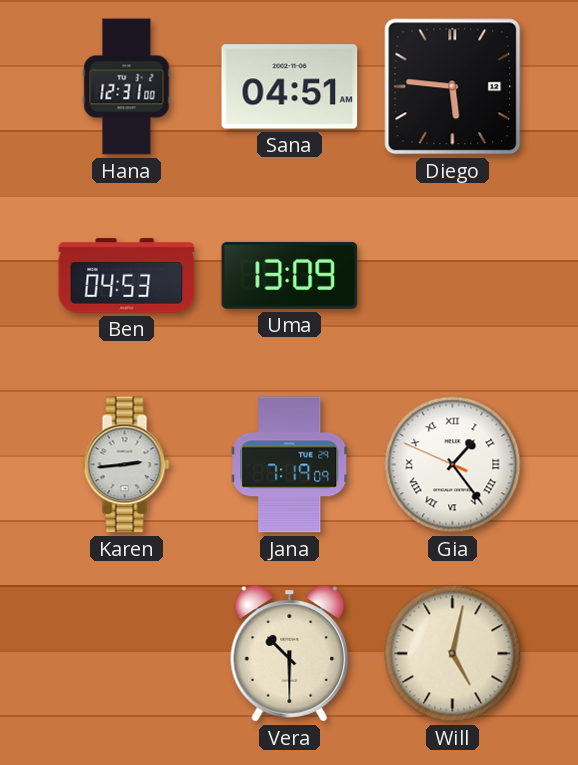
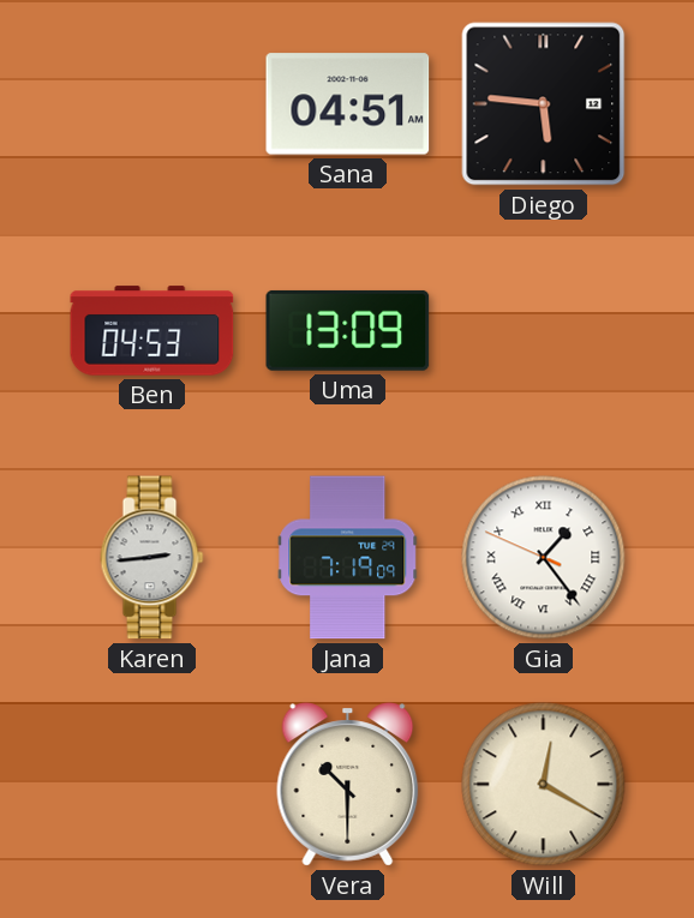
Hana: 12:31 -> none (127, 87)
Will: 5:02 -> 12:20 (544, 785)
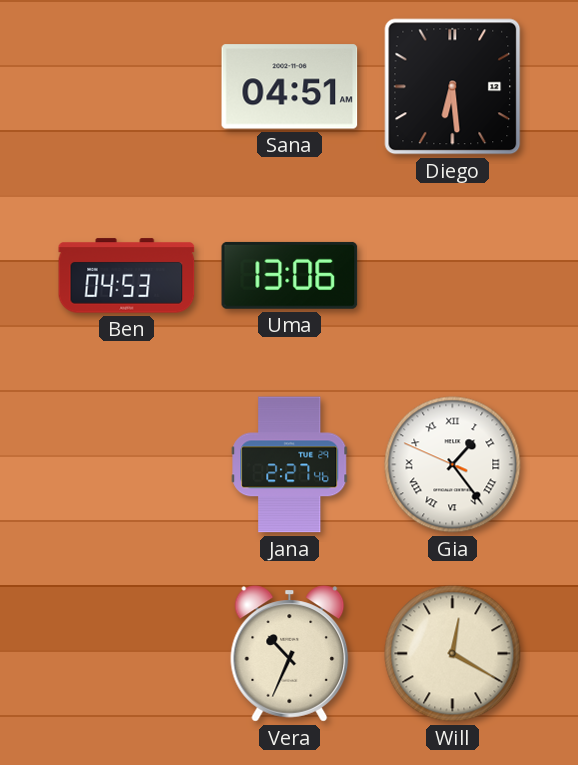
Diego: 5:46 -> 6:29 (453, 87)
Uma: 13:09 -> 13:06 (290, 275)
Karen: 2:44 -> none (152, 558)
Jana: 7:19 -> 2:27 (290, 465)
Vera: 10:30 -> 10:34 (290, 654)
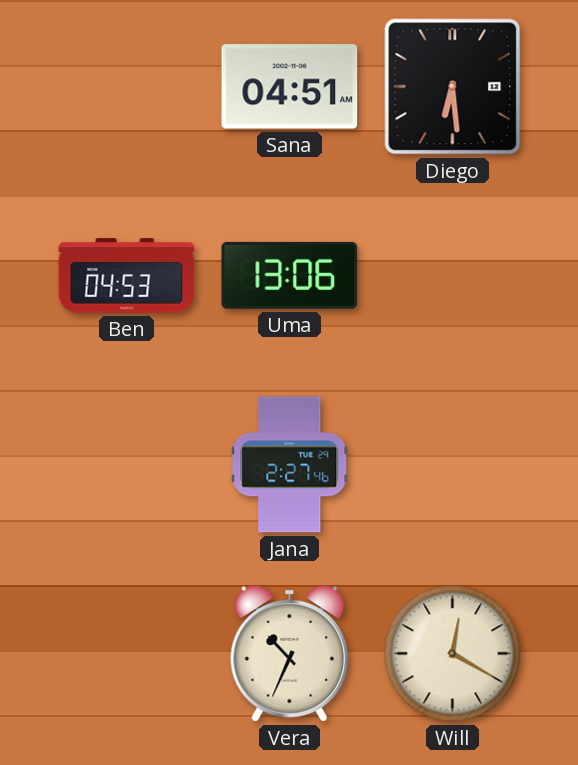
Gia: 1:23 -> none (453, 465)
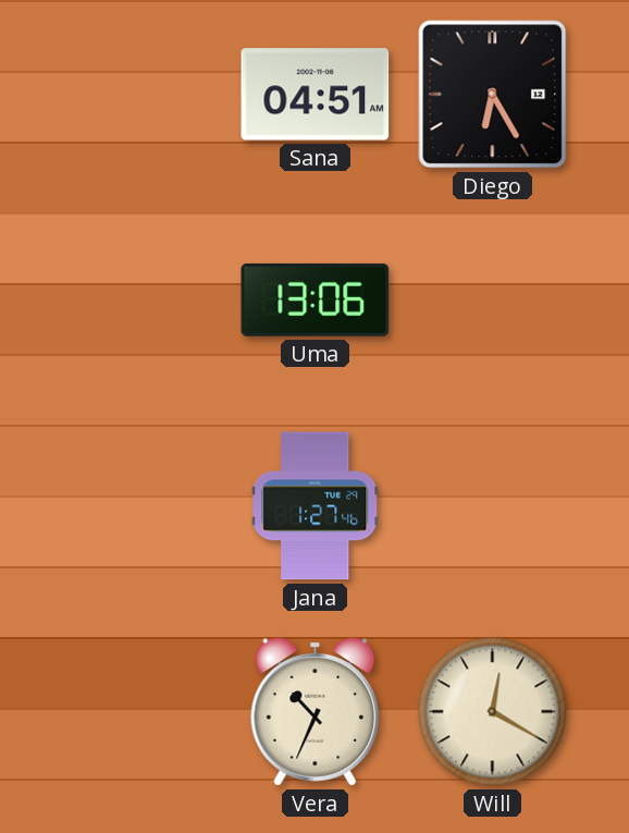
Diego: 6:29 -> 6:25 (493, 95)
Ben: 04:53 -> none (127, 276)
Jana: 2:27 -> 1:27 (316, 506)
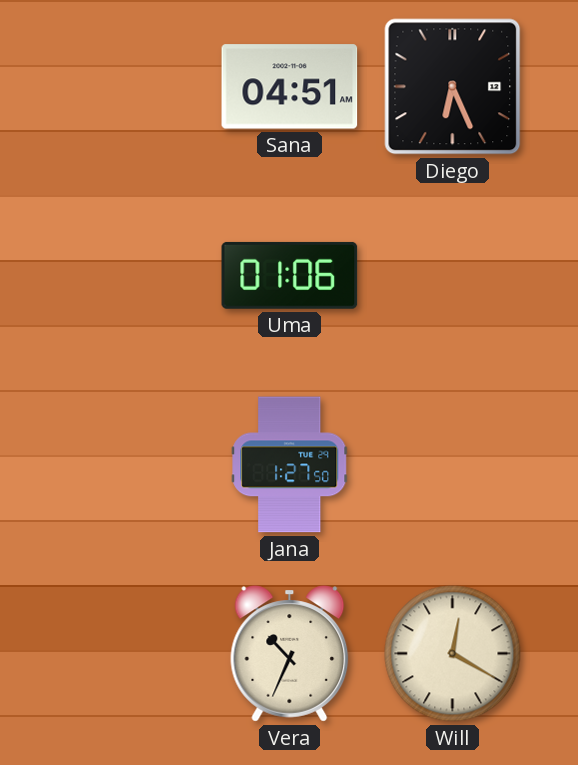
Diego: 6:25 -> 6:26 (453, 87)
Uma: 13:06 -> 01:06 (290, 275)
Jana: 1:27:46 -> 1:27:50 (290, 465)
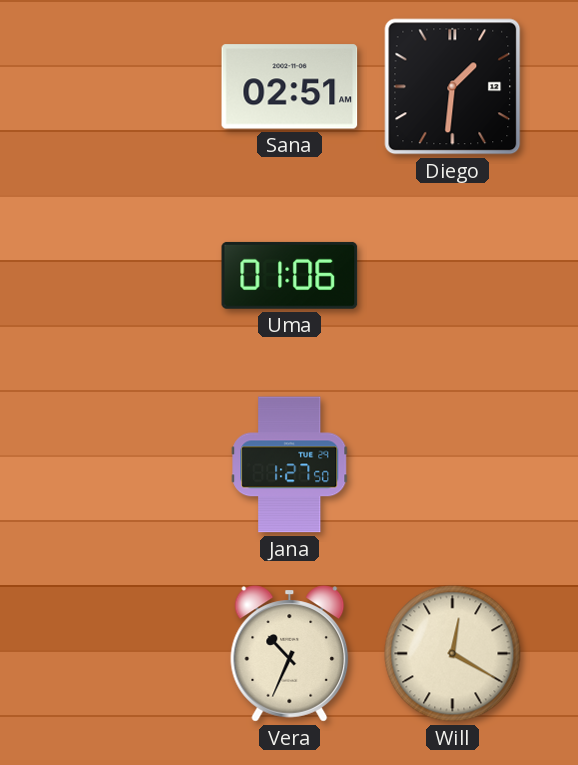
Sana: 04:51 -> 02:51 (290, 87)
Diego: 6:26 -> 1:31 (453, 87)
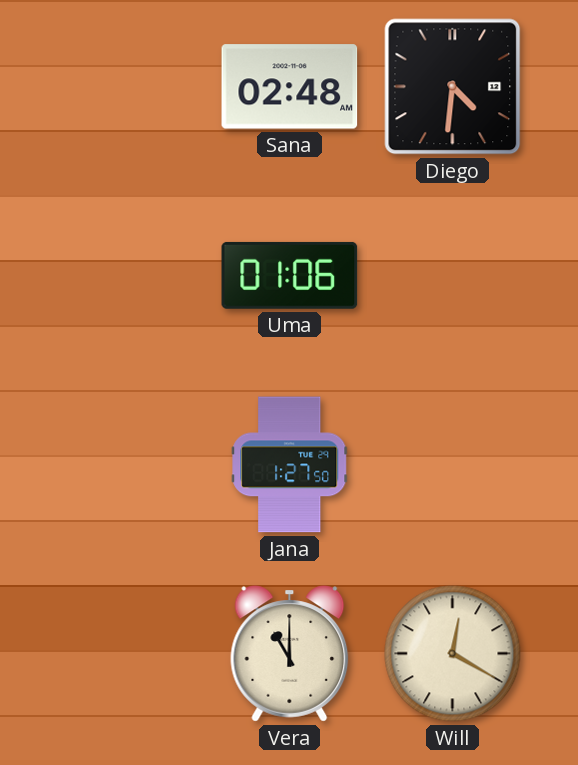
Sana: 02:51 -> 02:48 (290, 87)
Diego: 1:31 -> 4:31 (453, 87)
Vera: 10:34 -> 11:00 (290, 654)
